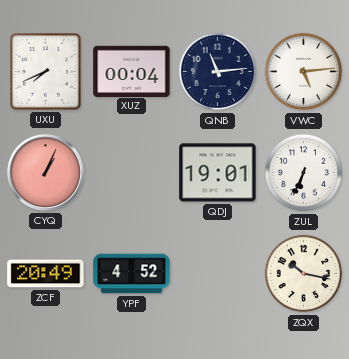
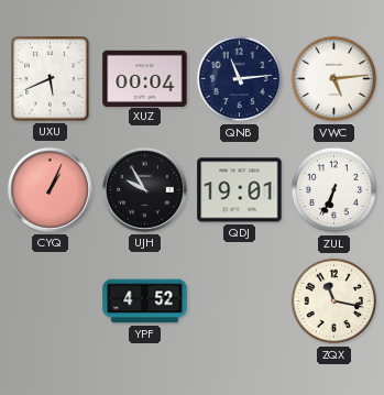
UXU: 7:41 -> 5:41 (51, 79)
UJH: none -> 9:55 (144, 189)
ZCF: 20:49 -> none (46, 274)
ZQX: 10:17 -> 11:17 (334, 301)
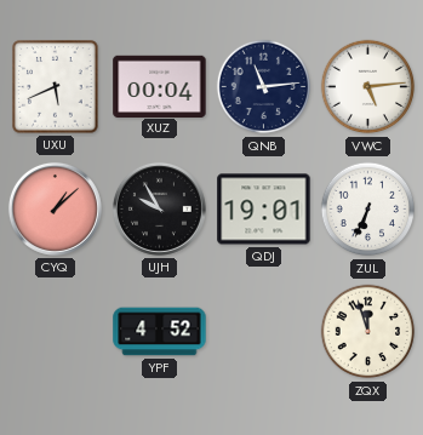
CYQ: 1:04 -> 1:08 (55, 208)
ZQX: 11:17 -> 11:57 (368, 332)
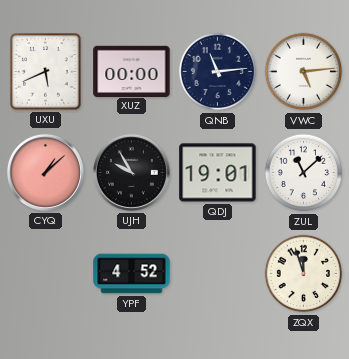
XUZ: 00:04 -> 00:00 (132, 71)
ZUL: 6:34 -> 11:08 (304, 173)
